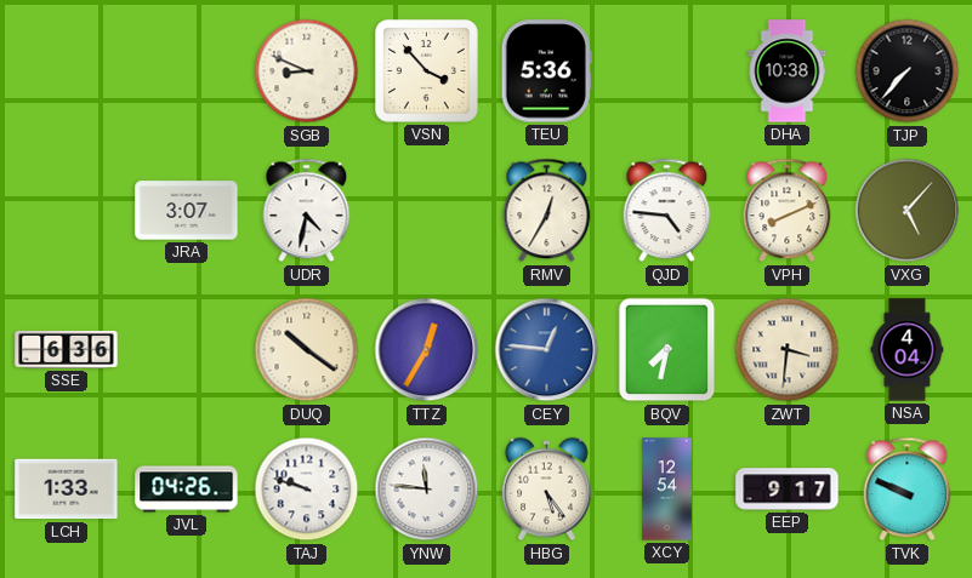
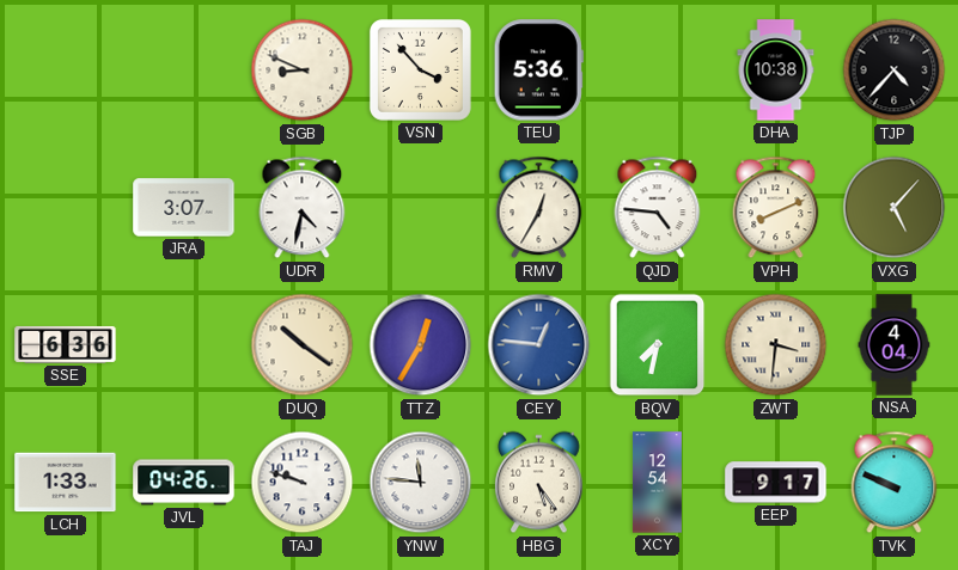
TJP: 7:37 -> 4:37 (895, 71)
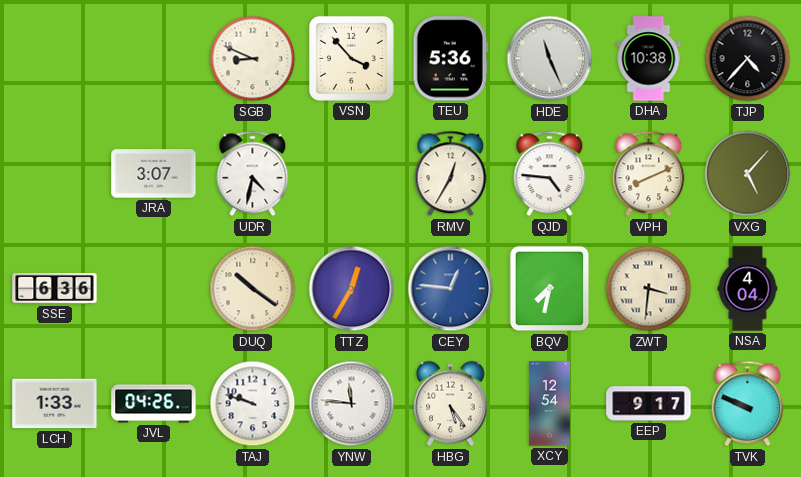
HDE: none -> 11:26 (550, 59)
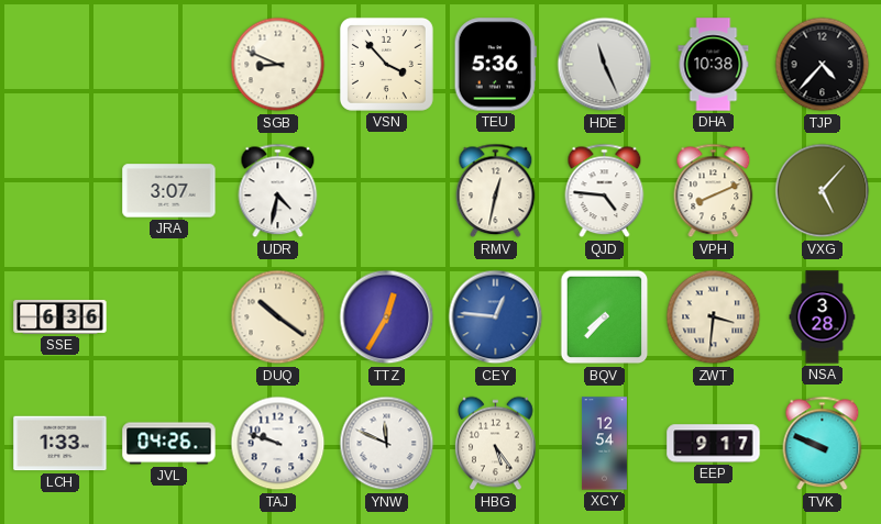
RMV: 12:35 -> 12:32 (496, 191)
BQV: 7:32 -> 7:37 (605, 317)
NSA: 4:04 -> 3:28 (823, 317)
YNW: 11:46 -> 11:49 (387, 444)
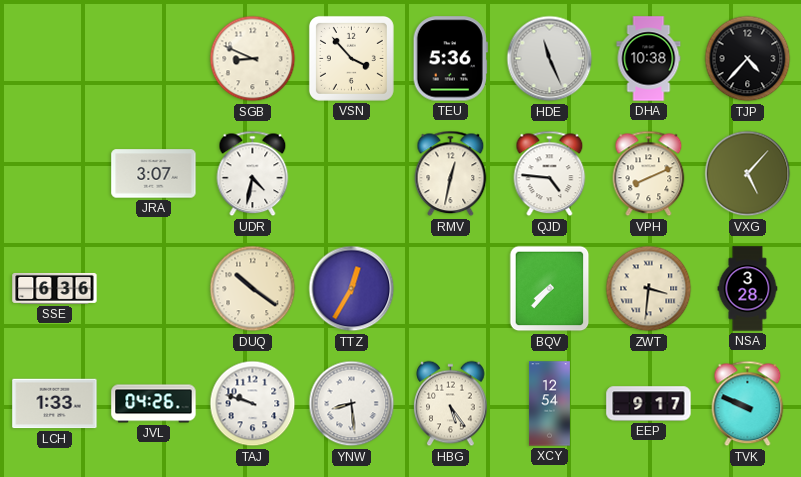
CEY: 12:46 -> none (496, 317)
YNW: 11:49 -> 8:29 (352, 404)
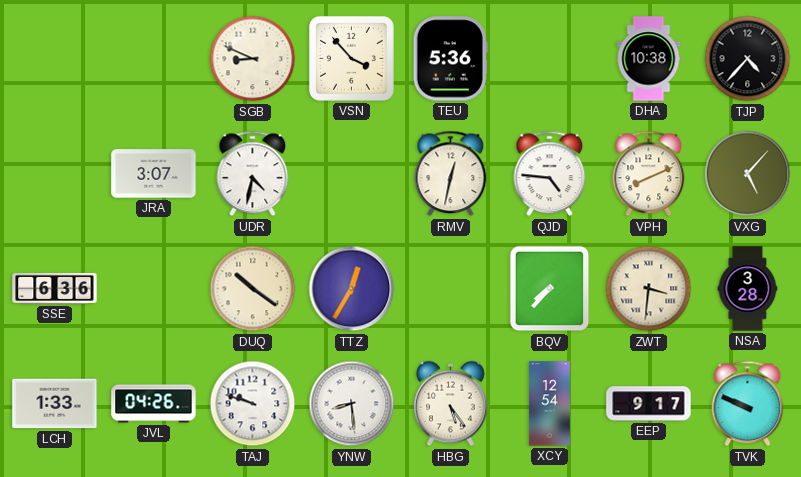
HDE: 11:26 -> none (550, 59)
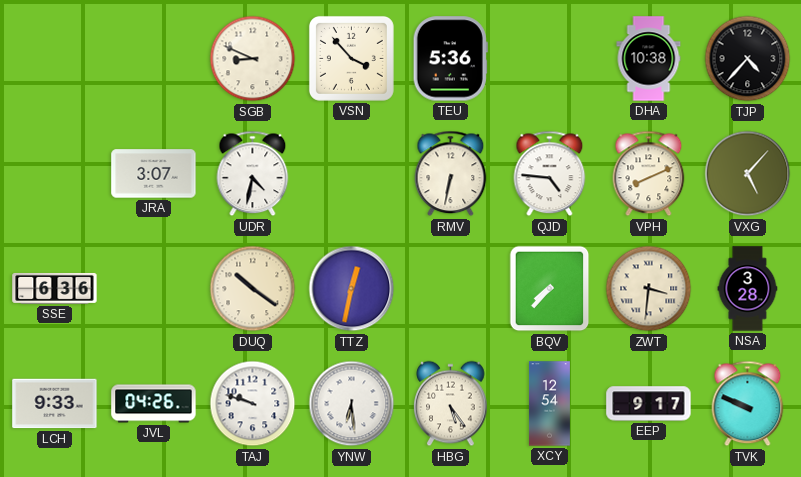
RMV: 12:32 -> 6:32 (451, 174)
TTZ: 12:35 -> 12:32 (352, 289)
LCH: 1:33 -> 9:33 (55, 404)
YNW: 8:29 -> 6:29 (352, 404)
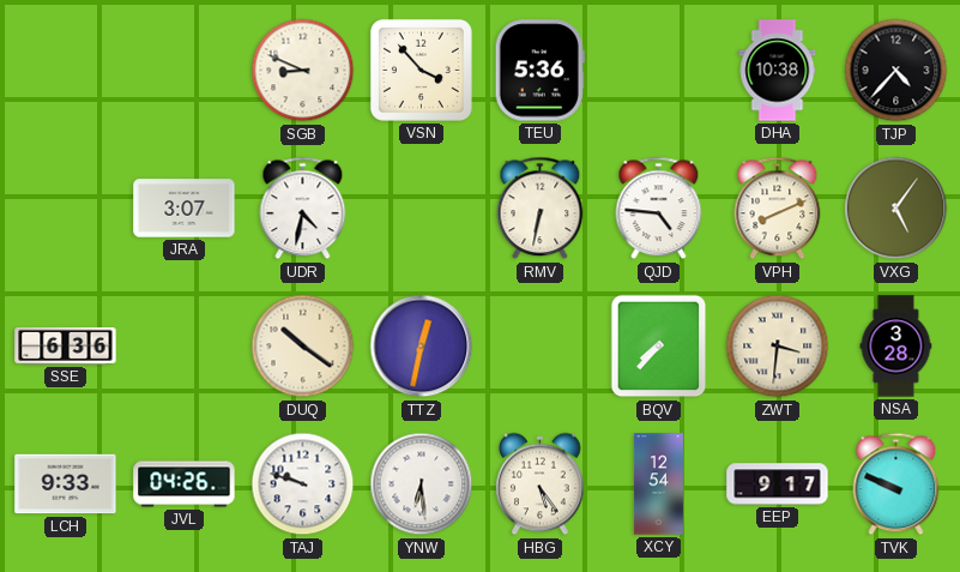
VXG: 5:07 -> 5:06 (896, 209)
